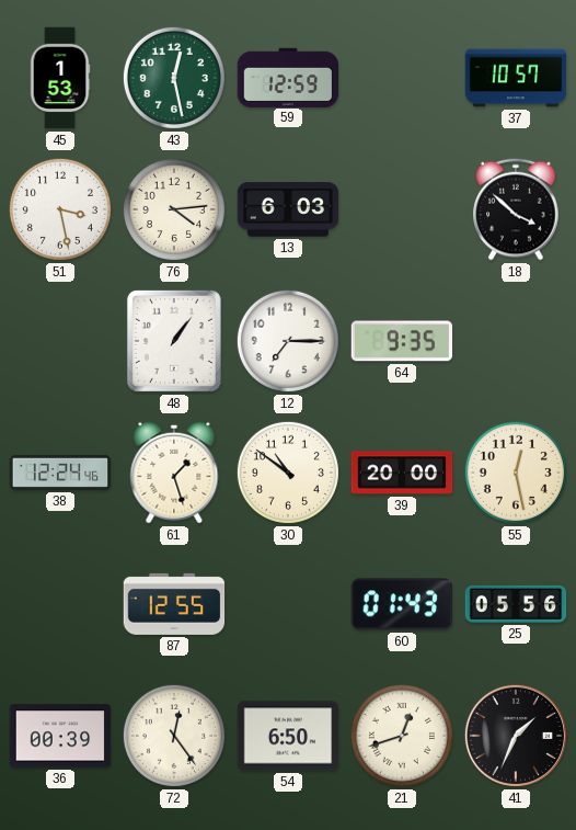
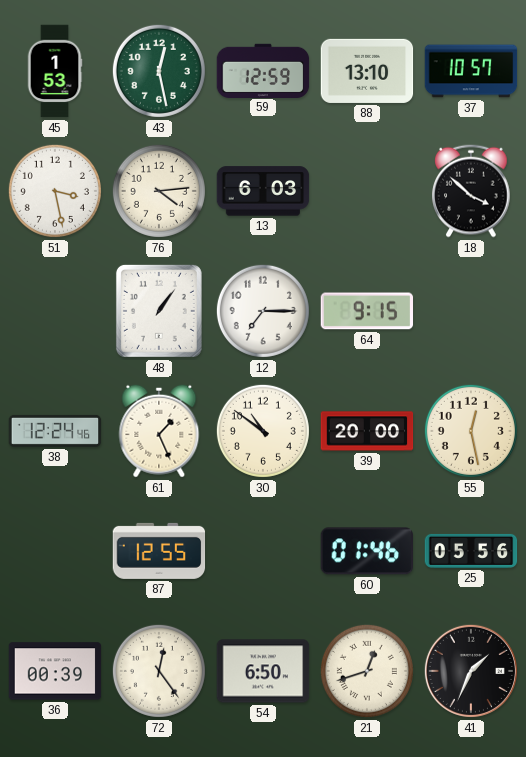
88: none -> 13:10 (367, 71)
64: 9:35 -> 9:15 (367, 311)
61: 1:27 -> 1:26 (159, 431)
60: 01:43 -> 01:46 (366, 551)
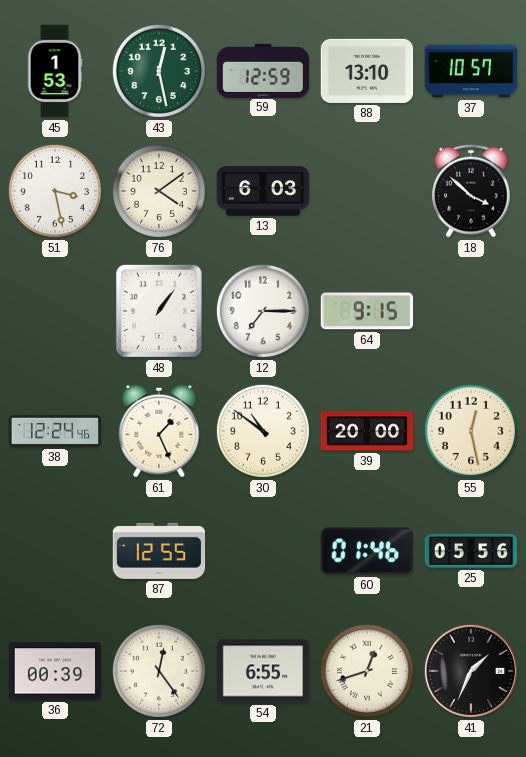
76: 4:14 -> 4:09 (159, 191)
54: 6:50 -> 6:55 (263, 671)
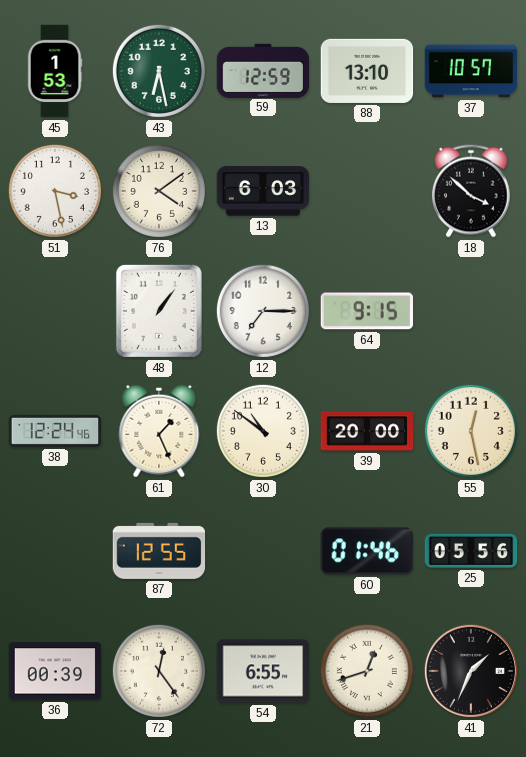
43: 12:28 -> 6:28 (159, 71)
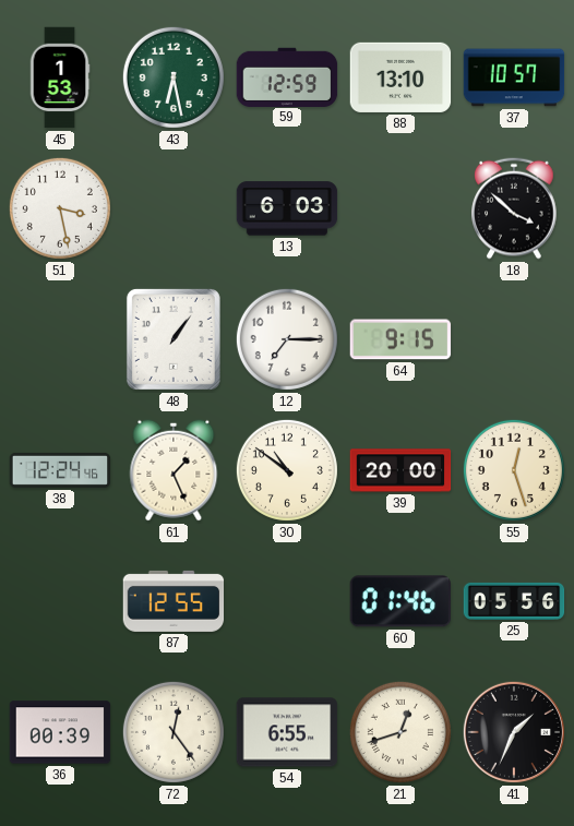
76: 4:09 -> none (159, 191)
55: 12:28 -> 12:27 (514, 470)
